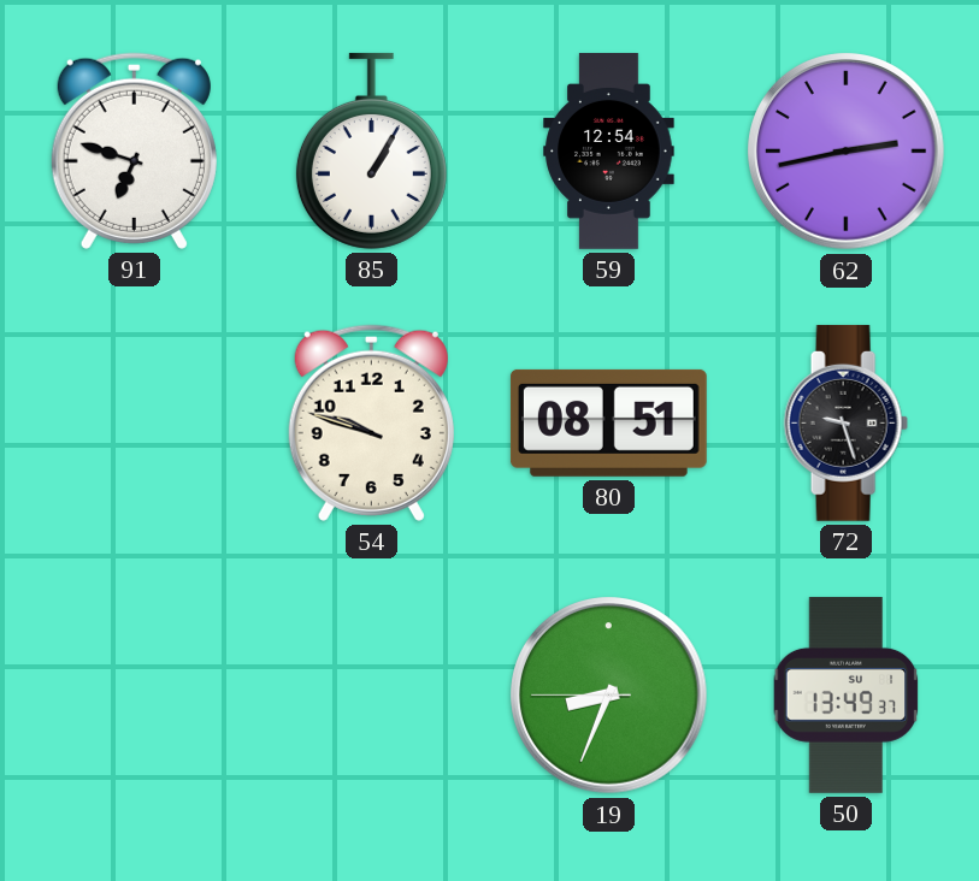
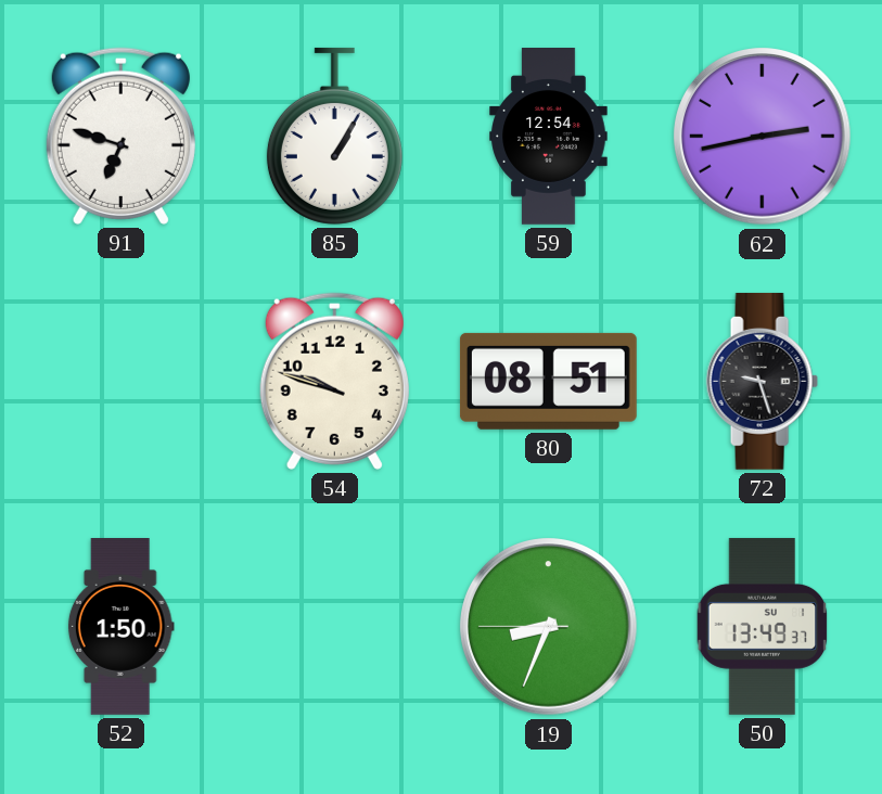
52: none -> 1:50 (120, 627)
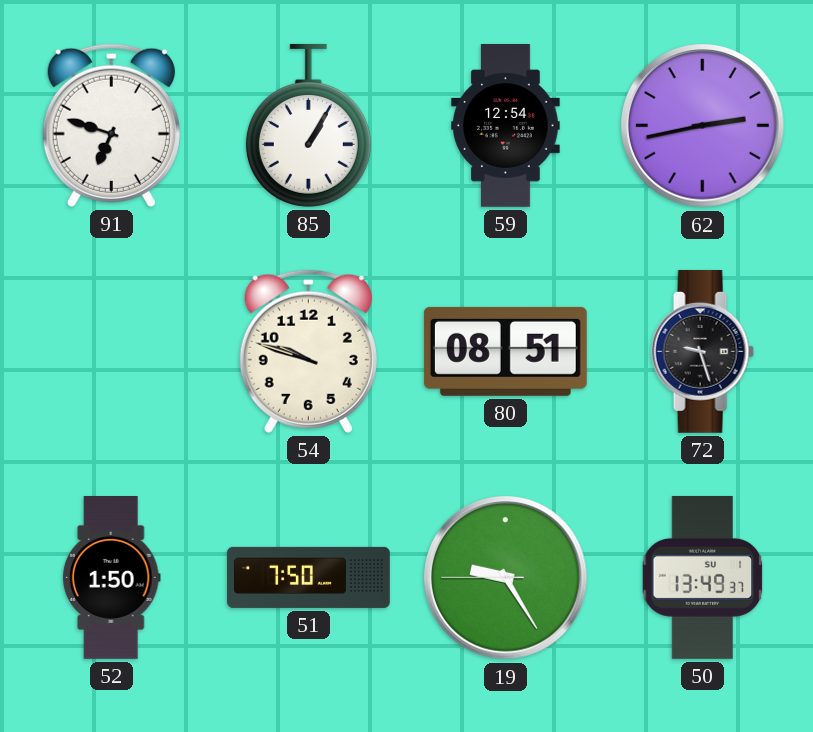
51: none -> 7:50 (309, 577)
19: 8:33 -> 9:24 (506, 578)
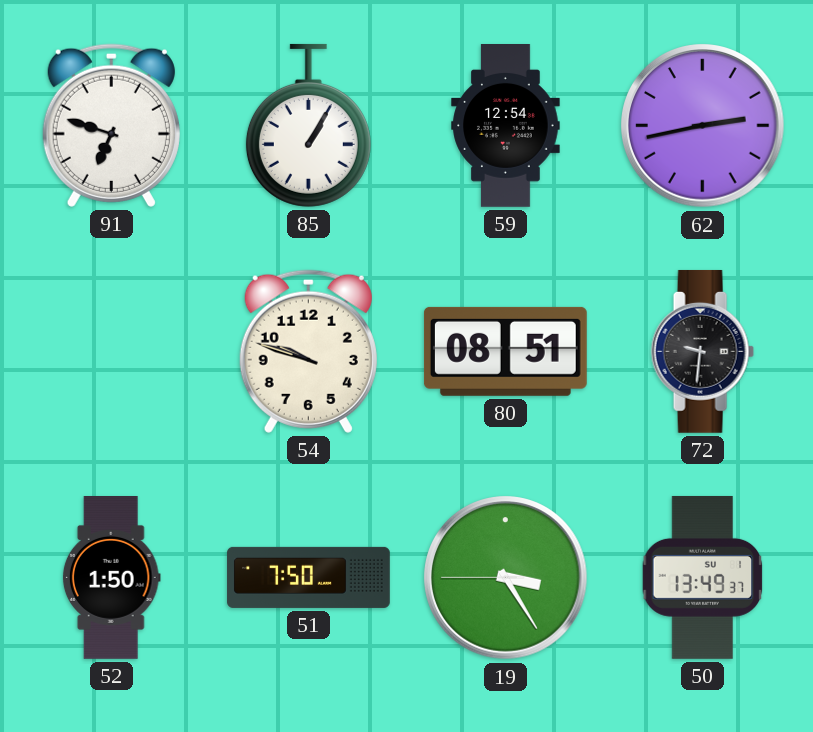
72: 9:27 -> 9:31 (702, 351)
19: 9:24 -> 3:24 (506, 578)
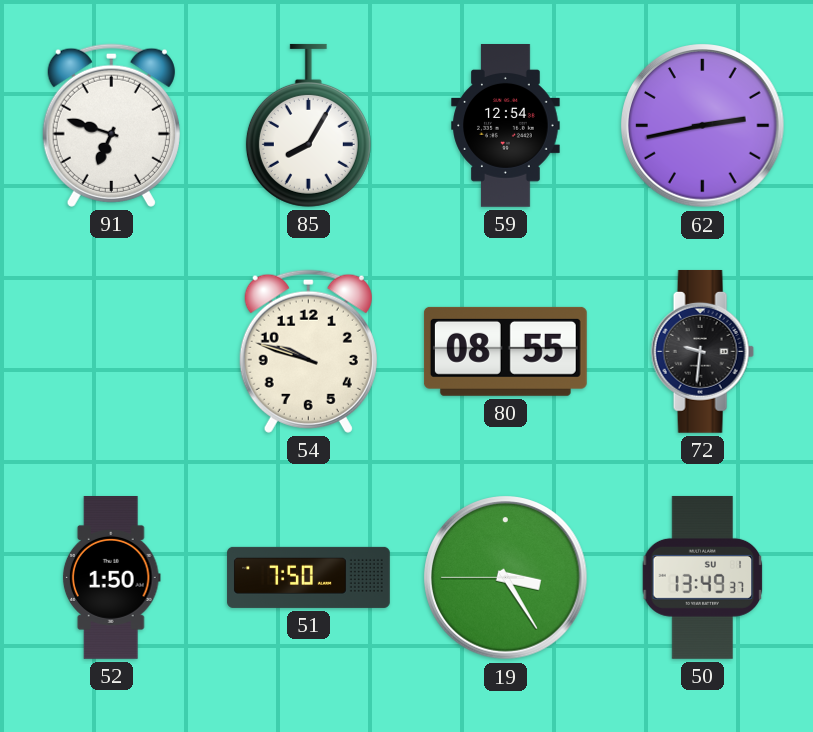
85: 1:05 -> 8:05 (308, 125)
80: 08:51 -> 08:55 (505, 351)
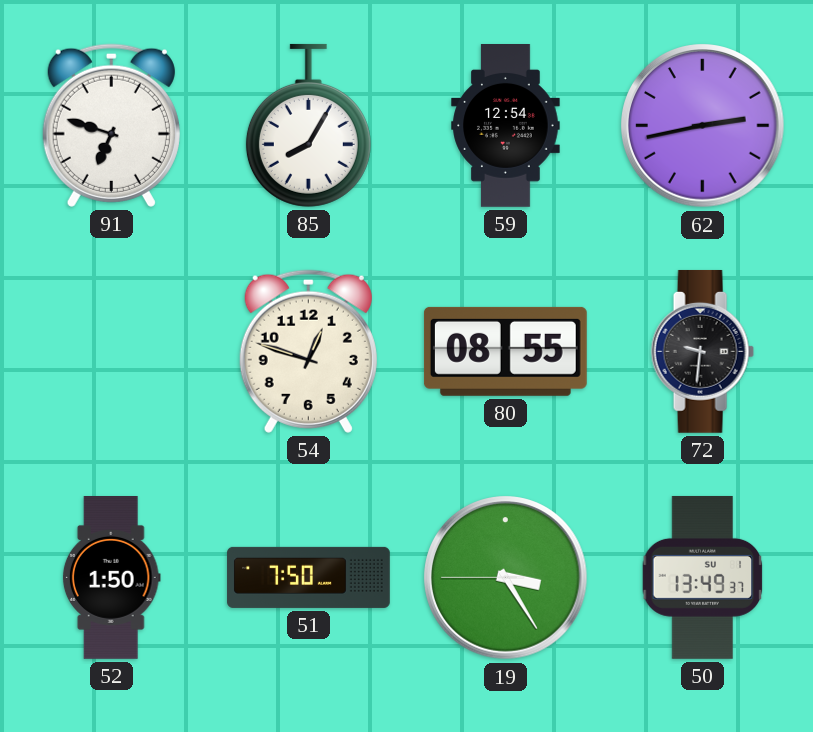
54: 9:48 -> 12:48 (308, 351)
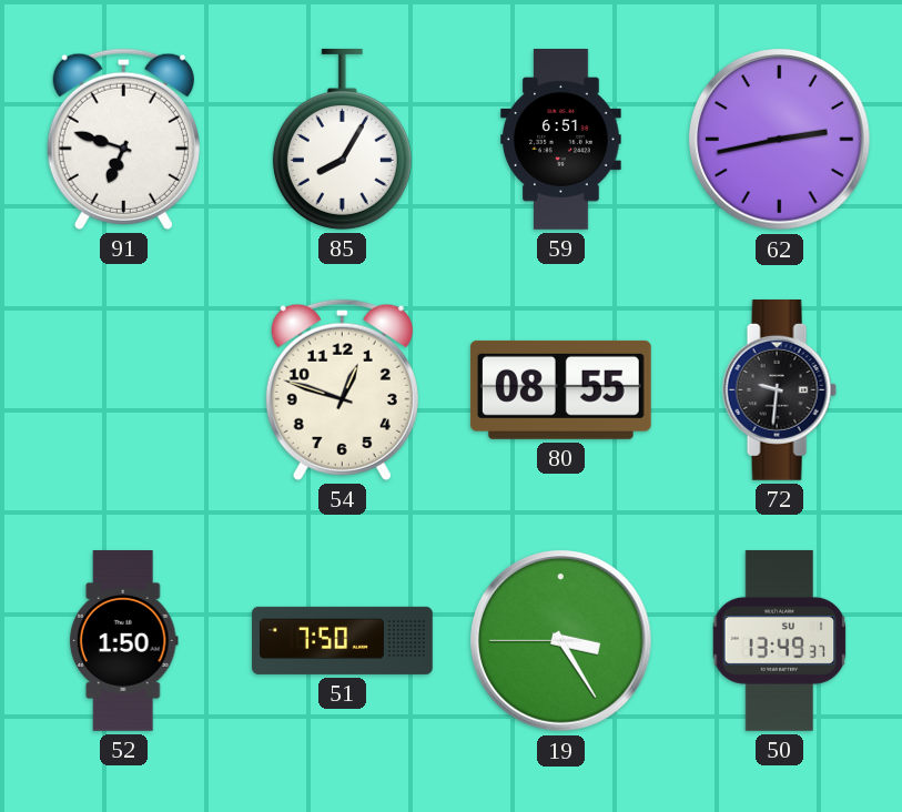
59: 12:54 -> 6:51 (561, 140)
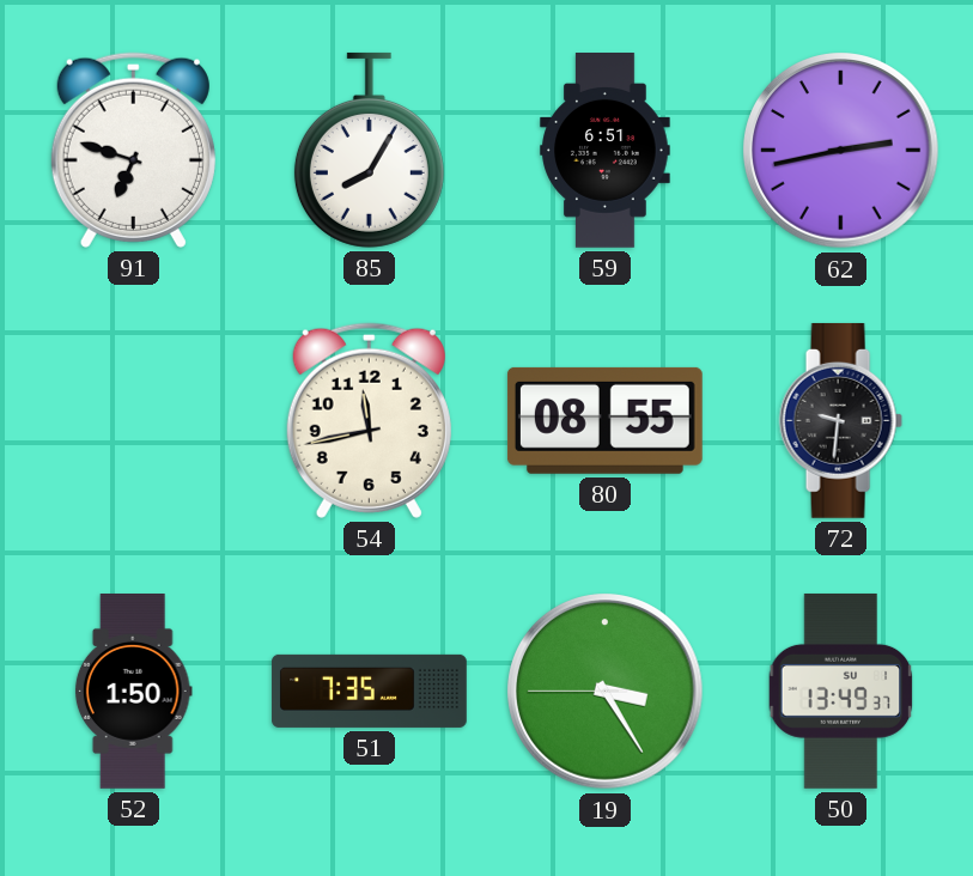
54: 12:48 -> 11:43 (369, 420)
51: 7:50 -> 7:35 (370, 691)
